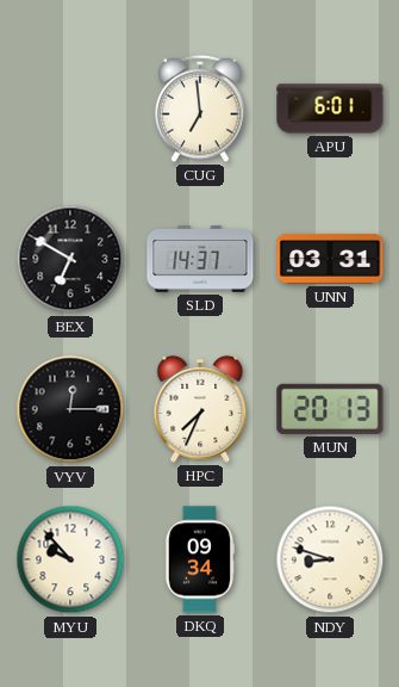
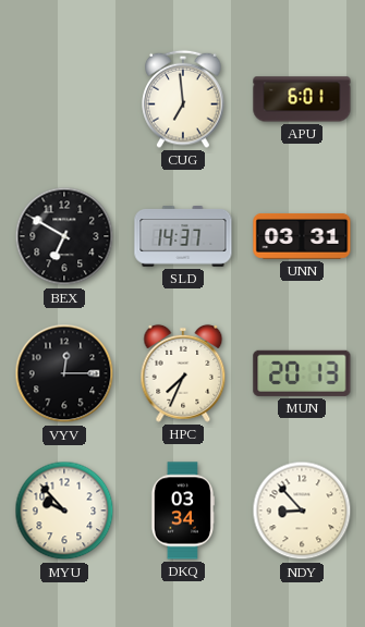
DKQ: 09:34 -> 03:34 (182, 511)
NDY: 8:48 -> 8:53 (302, 511)
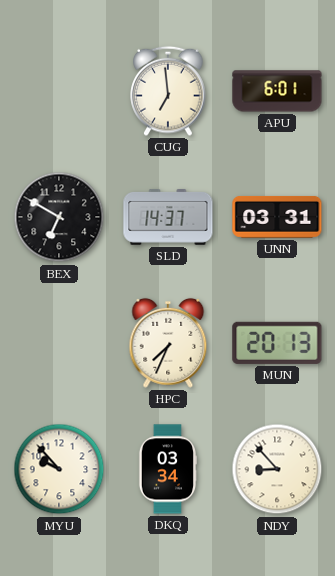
VYV: 12:15 -> none (64, 373)
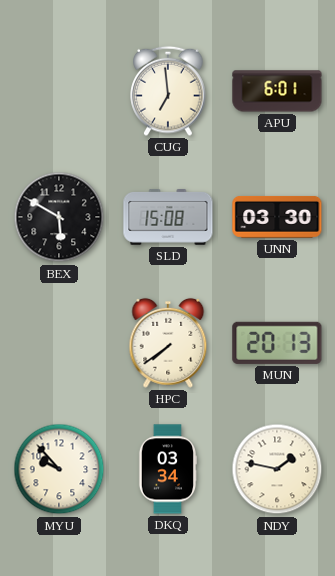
BEX: 6:50 -> 5:50 (59, 217)
SLD: 14:37 -> 15:08 (168, 217)
UNN: 03:31 -> 03:30 (277, 217)
HPC: 7:34 -> 7:39 (168, 343)
NDY: 8:53 -> 1:47 (277, 469)
